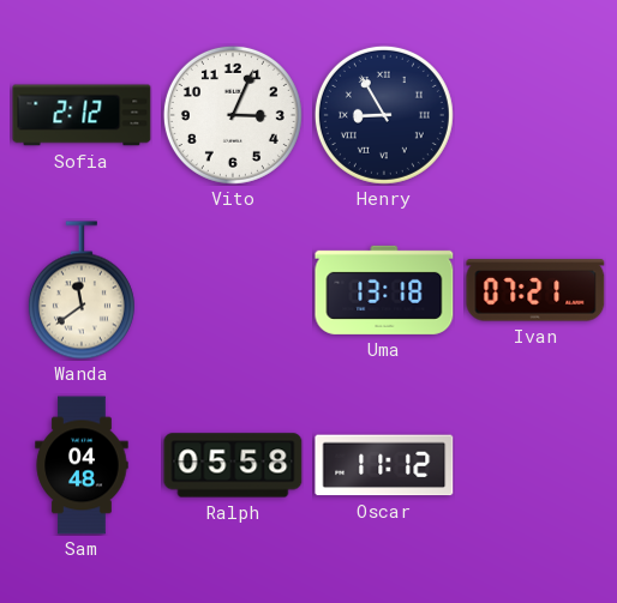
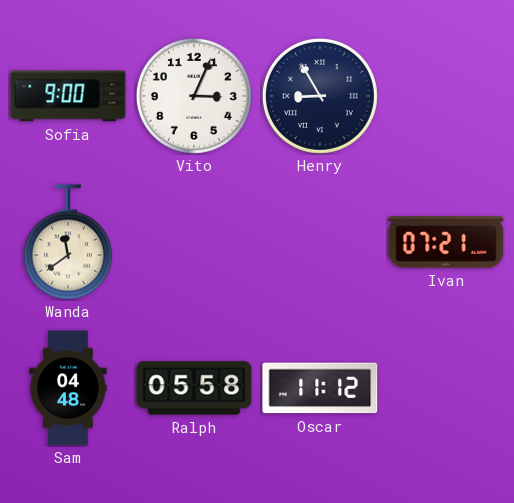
Sofia: 2:12 -> 9:00 (68, 96)
Uma: 13:18 -> none (384, 290)
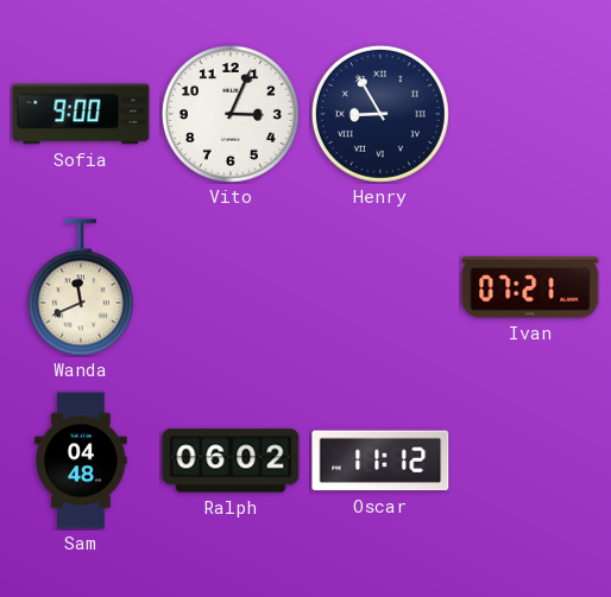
Wanda: 11:39 -> 11:41 (81, 287)
Ralph: 05:58 -> 06:02 (231, 461)
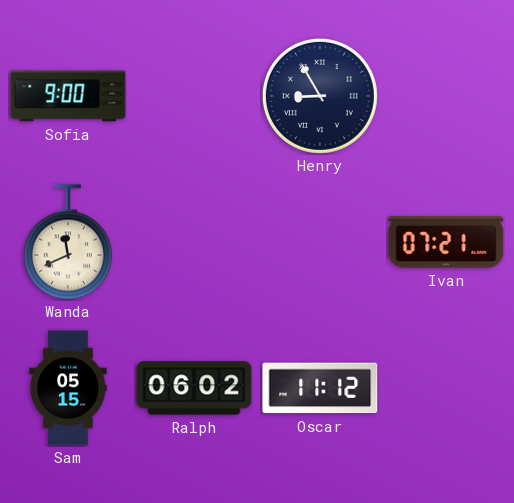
Vito: 3:04 -> none (231, 114)
Sam: 04:48 -> 05:15 (68, 388)
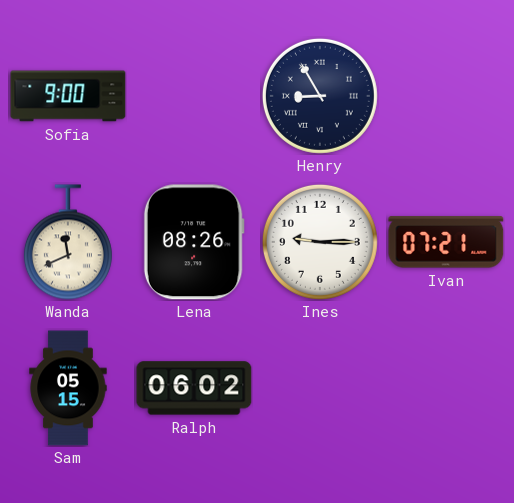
Lena: none -> 08:26 (194, 242)
Ines: none -> 9:15 (320, 242)
Oscar: 11:12 -> none (320, 388)
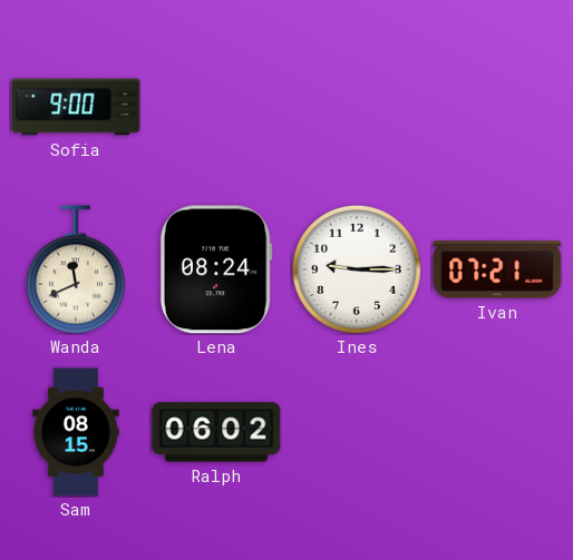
Henry: 8:55 -> none (320, 96)
Lena: 08:26 -> 08:24 (216, 269)
Sam: 05:15 -> 08:15 (76, 432)
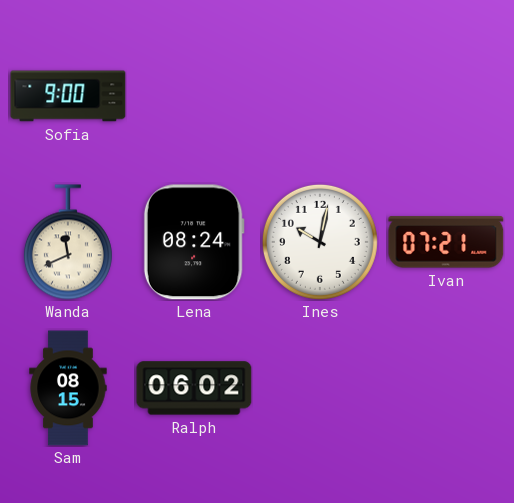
Ines: 9:15 -> 10:02 (320, 242)
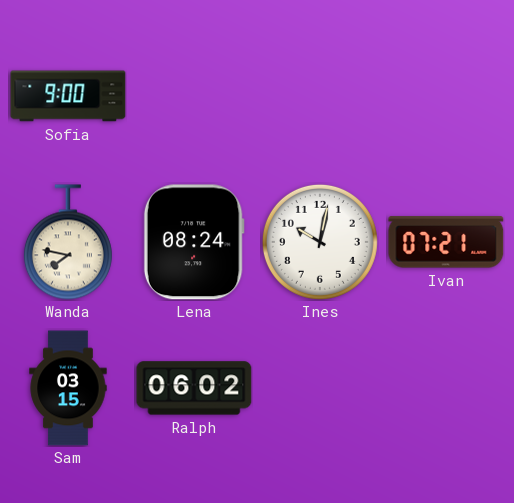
Wanda: 11:41 -> 7:47 (68, 242)
Sam: 08:15 -> 03:15 (68, 388)
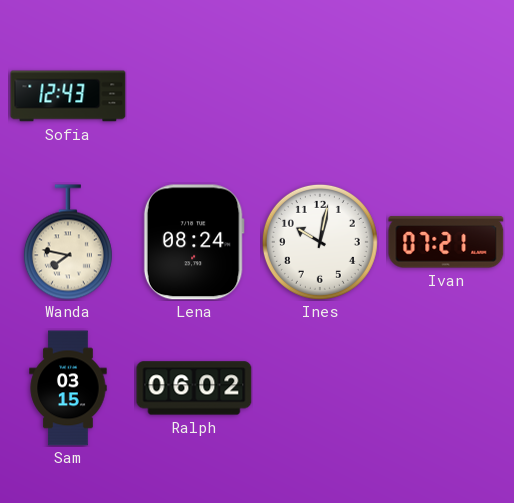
Sofia: 9:00 -> 12:43 (68, 96)
